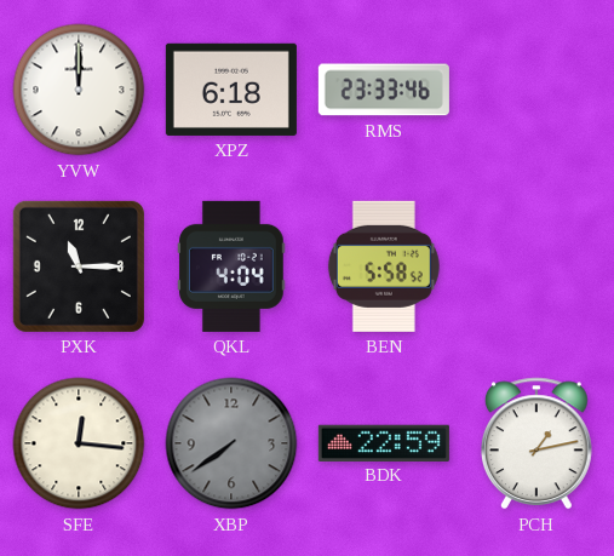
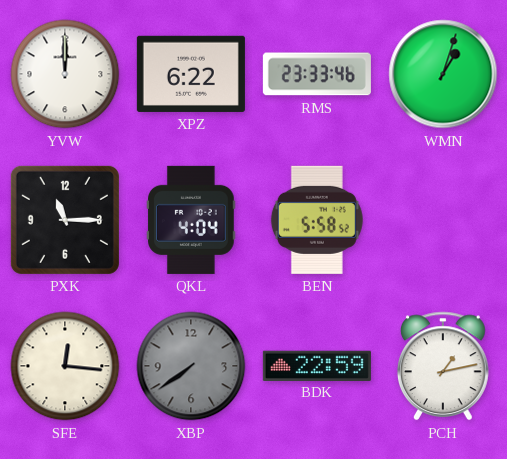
XPZ: 6:18 -> 6:22 (191, 74)
WMN: none -> 1:03 (443, 74)
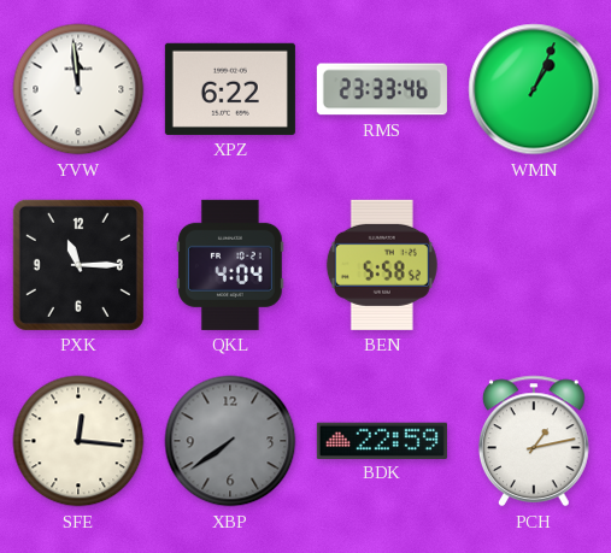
YVW: 12:00 -> 11:59 (78, 89)
WMN: 1:03 -> 1:04 (534, 89)
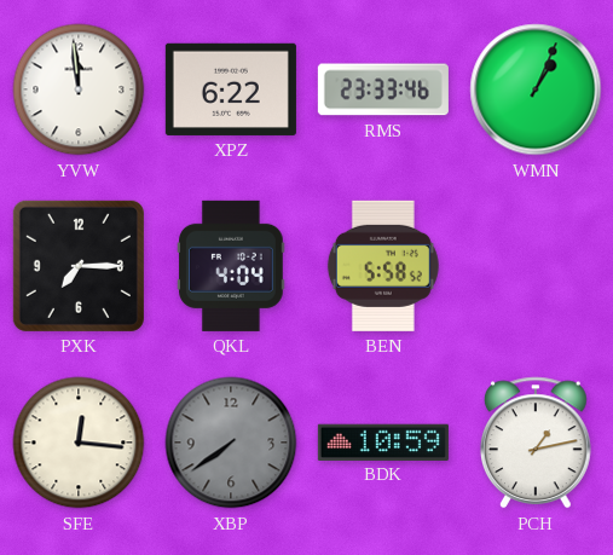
PXK: 11:15 -> 7:15 (79, 266)
BDK: 22:59 -> 10:59 (383, 441)
